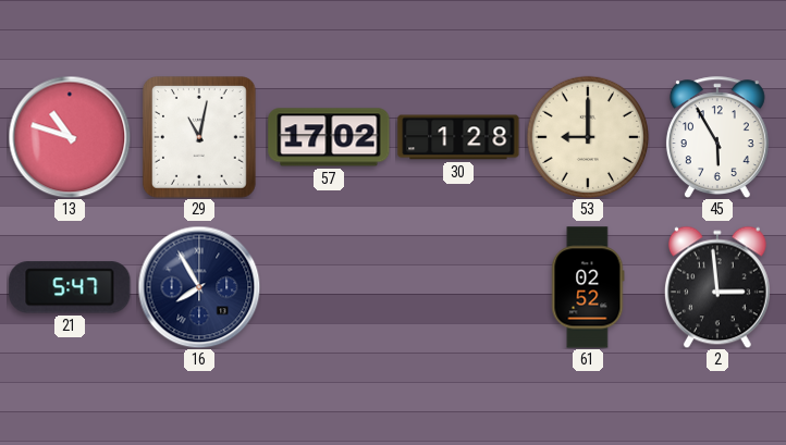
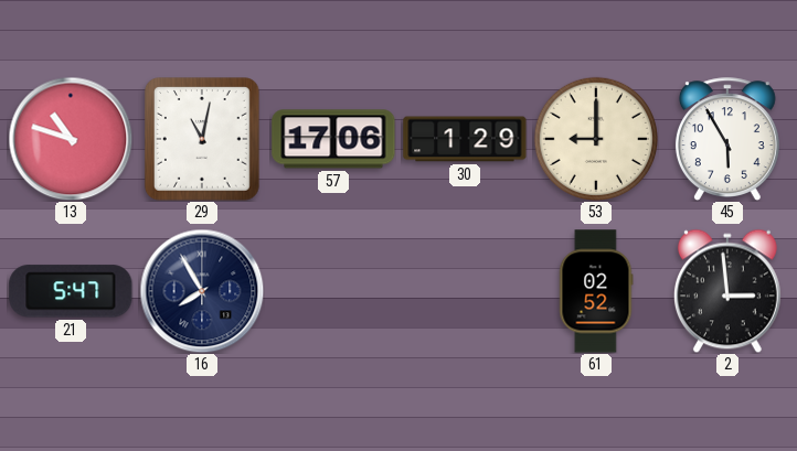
57: 17:02 -> 17:06 (333, 139)
30: 1:28 -> 1:29 (465, 139)
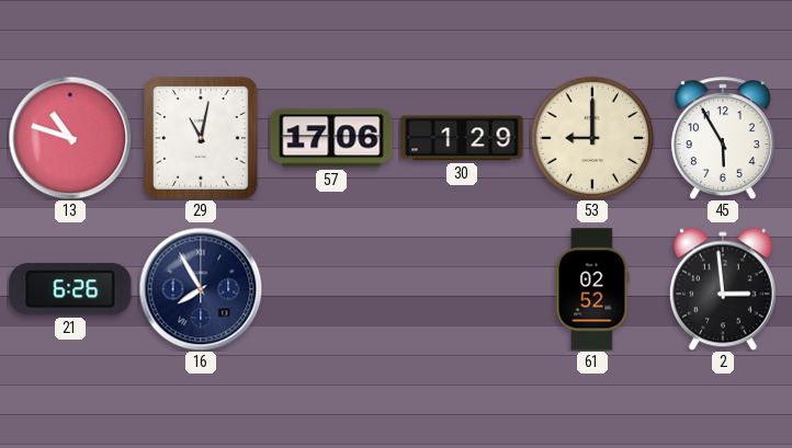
21: 5:47 -> 6:26 (70, 289)
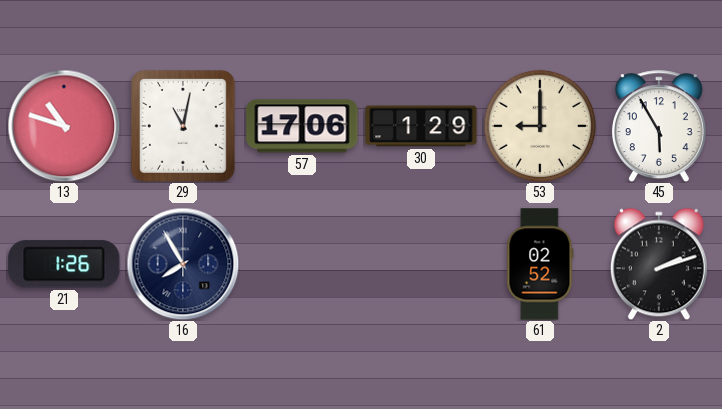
21: 6:26 -> 1:26 (64, 264)
2: 2:59 -> 2:12 (659, 264)
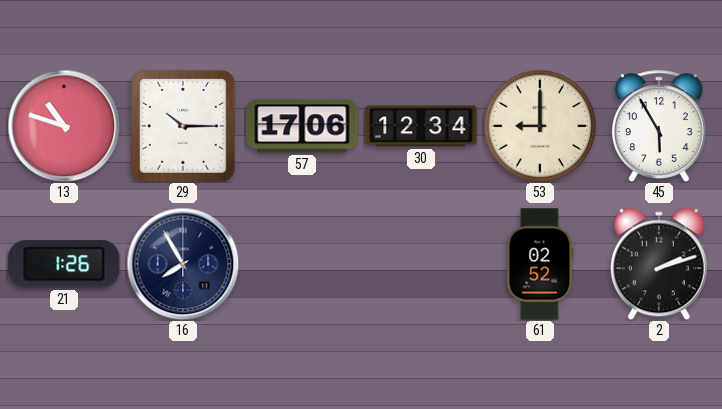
29: 11:02 -> 10:15 (184, 127)
30: 1:29 -> 12:34 (421, 126)
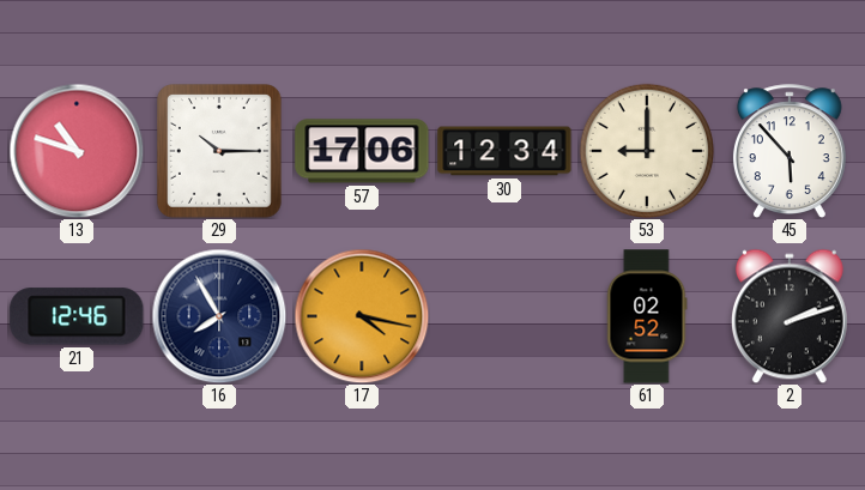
45: 5:55 -> 5:53 (790, 151)
21: 1:26 -> 12:46 (77, 316)
17: none -> 4:17 (362, 316)
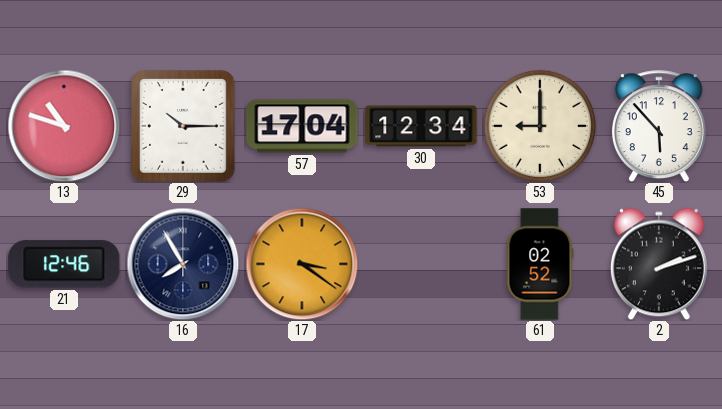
57: 17:06 -> 17:04 (302, 126)
17: 4:17 -> 3:21 (302, 264)
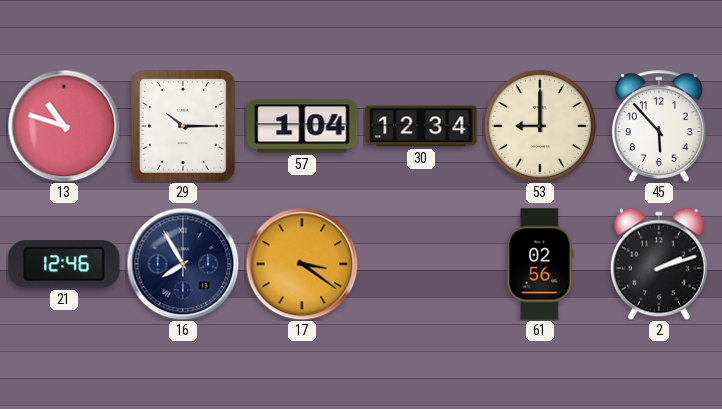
57: 17:04 -> 1:04 (302, 126)
61: 02:52 -> 02:56 (540, 264)
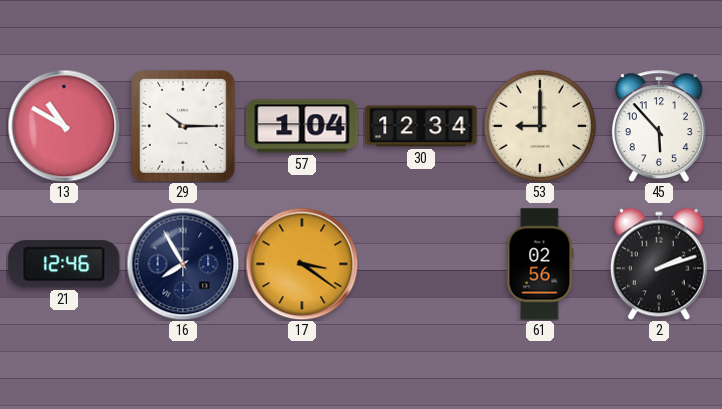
13: 10:48 -> 10:50 (64, 126)
